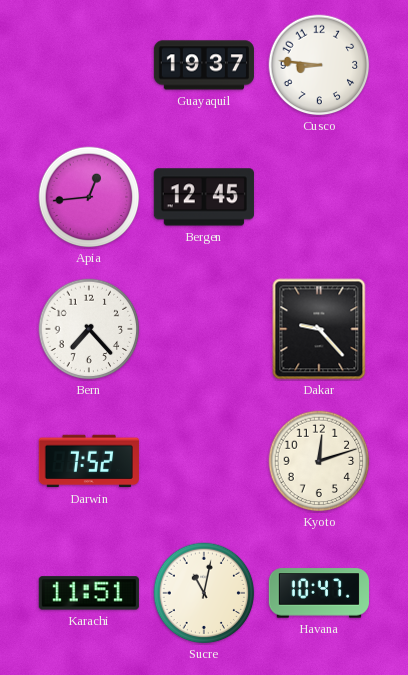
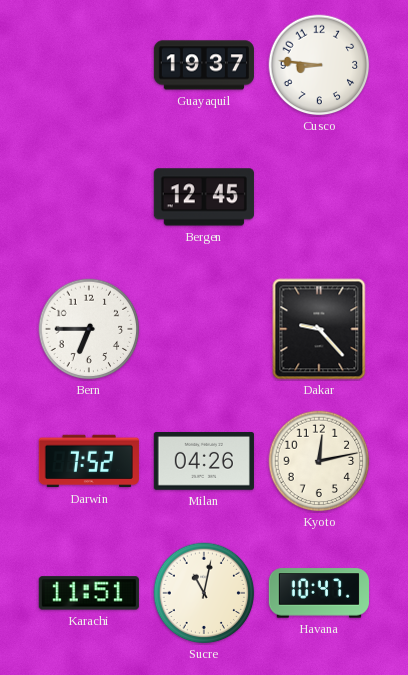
Apia: 12:44 -> none (89, 197)
Bern: 7:23 -> 6:45 (89, 329)
Milan: none -> 04:26 (204, 462)
Kyoto: 12:12 -> 12:13 (319, 461)
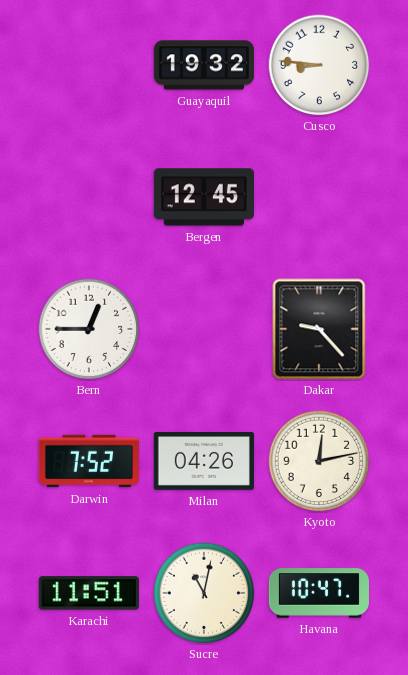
Guayaquil: 19:37 -> 19:32 (204, 65)
Bern: 6:45 -> 12:45 (89, 329)
